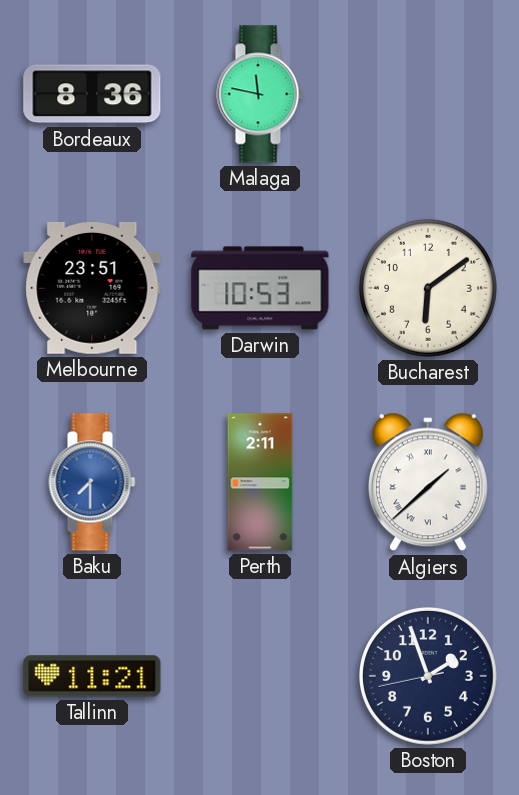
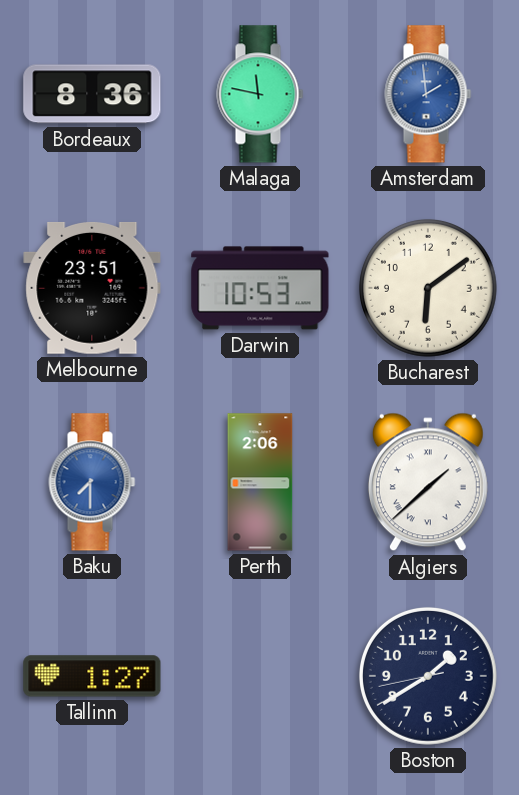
Amsterdam: none -> 1:59 (428, 94)
Perth: 2:11 -> 2:06 (260, 482)
Tallinn: 11:21 -> 1:27 (92, 676)
Boston: 1:56 -> 1:39 (428, 676)
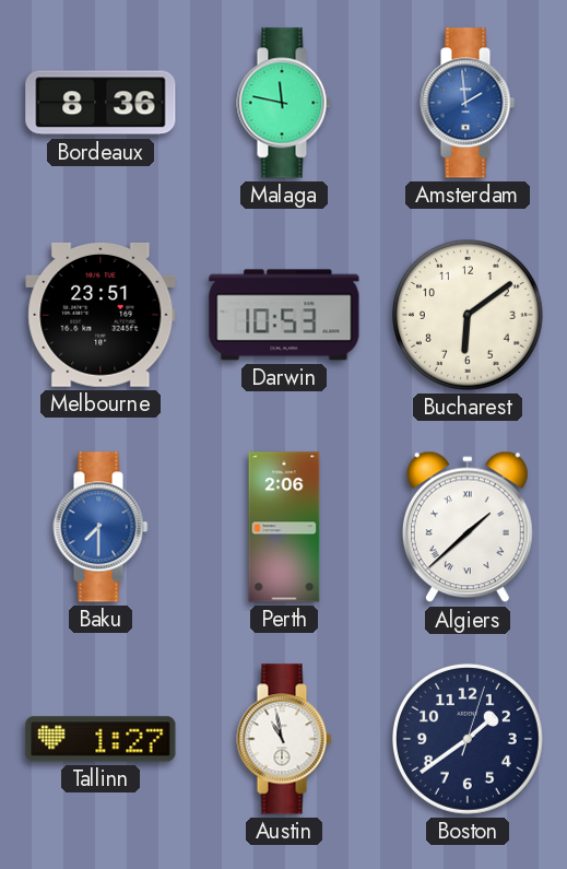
Austin: none -> 10:58 (284, 739)
Boston: 1:39:43 -> 1:39:03 (468, 739)
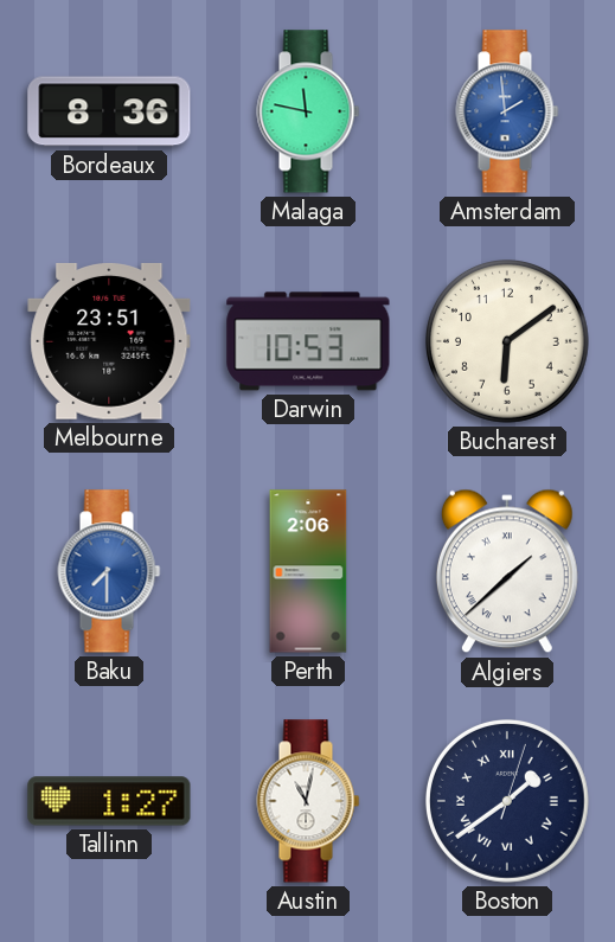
Austin: 10:58 -> 11:02 (308, 801)
Boston numerals: Arabic -> Roman (507, 801)
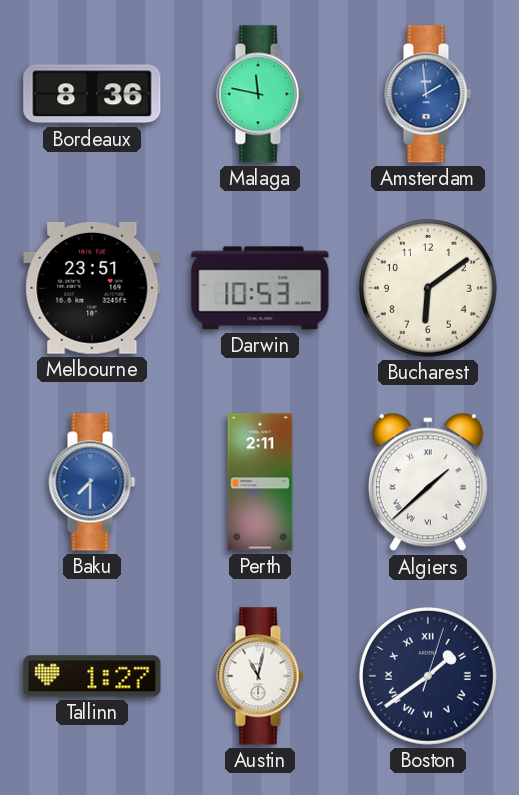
Perth: 2:06 -> 2:11 (260, 482)
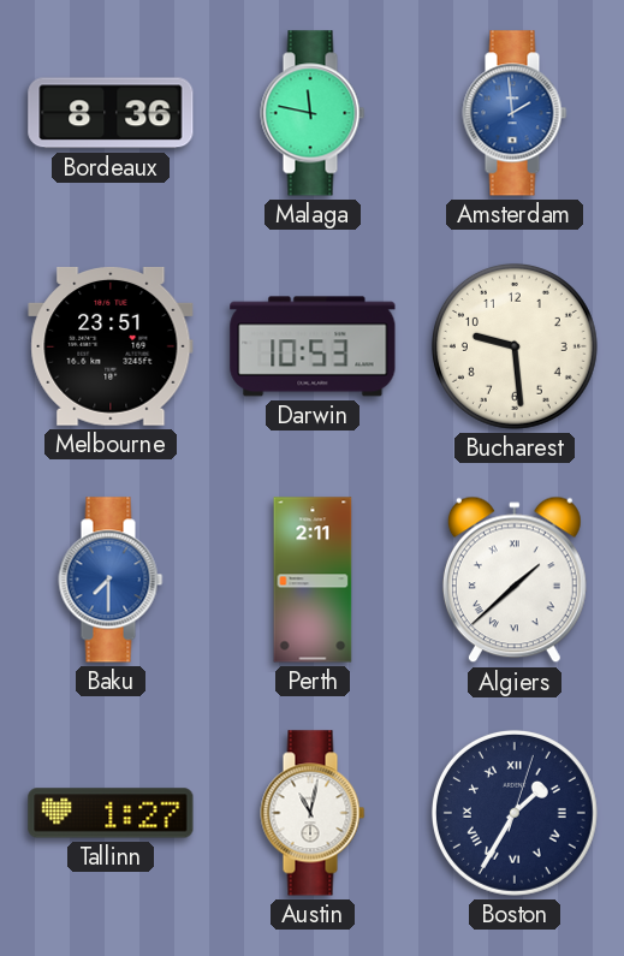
Bucharest: 6:09 -> 9:29 (515, 346)
Boston: 1:39 -> 1:35 (515, 813)
